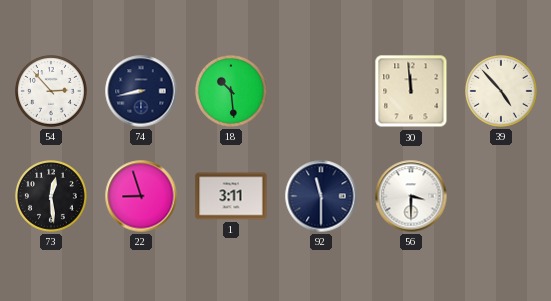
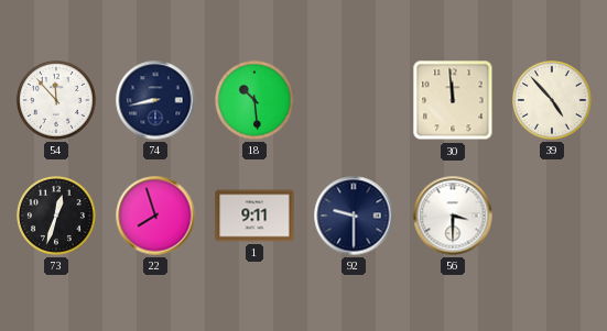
54: 2:53 -> 11:53 (57, 101)
73: 12:29 -> 12:33 (57, 217)
22: 8:57 -> 7:57 (155, 216)
1: 3:11 -> 9:11 (254, 216)
92: 11:30 -> 9:30 (354, 216)
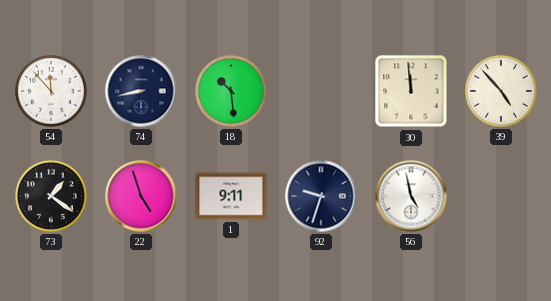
73: 12:33 -> 1:21 (52, 197)
22: 7:57 -> 4:57 (141, 196)
92: 9:30 -> 9:33 (321, 196)
56: 3:30 -> 4:58 (411, 196)
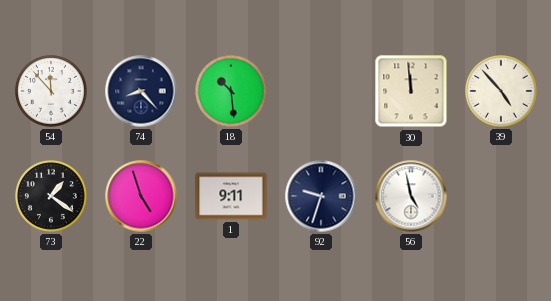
74: 8:43 -> 8:23 (141, 91)
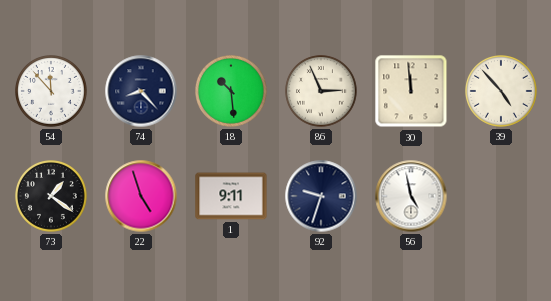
86: none -> 2:56 (322, 92)
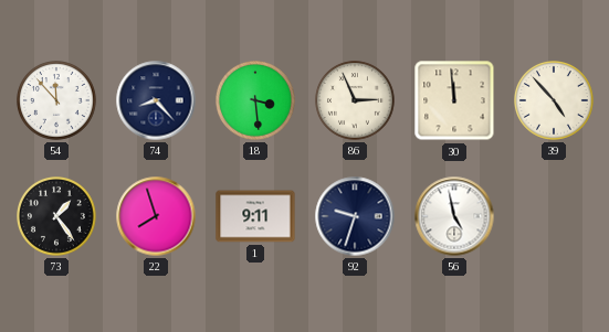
18: 10:29 -> 3:29 (256, 101)
73: 1:21 -> 1:24 (57, 217)
22: 4:57 -> 7:57 (156, 216)
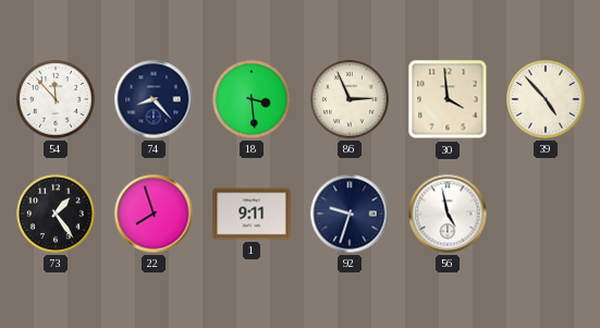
30: 11:59 -> 3:59 (448, 99)
